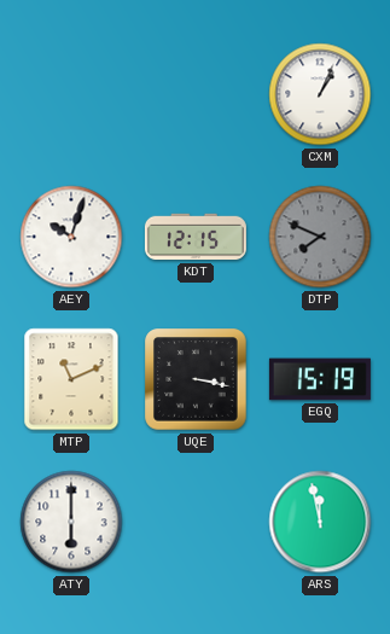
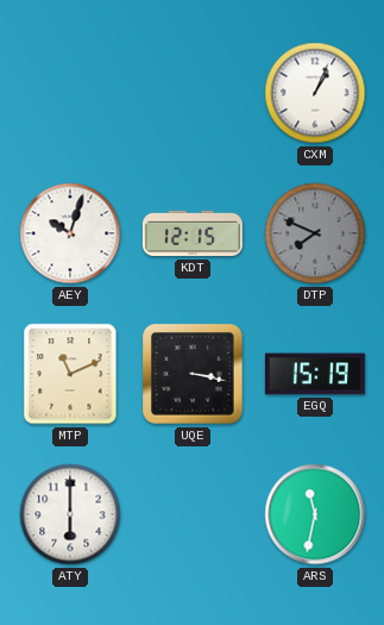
ARS: 11:58 -> 11:32 (315, 514)
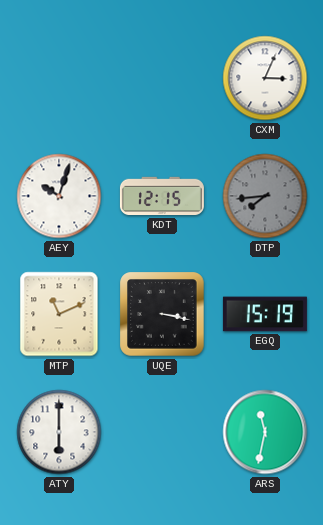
CXM: 1:04 -> 3:04 (265, 78)
DTP: 7:49 -> 7:44 (265, 196)
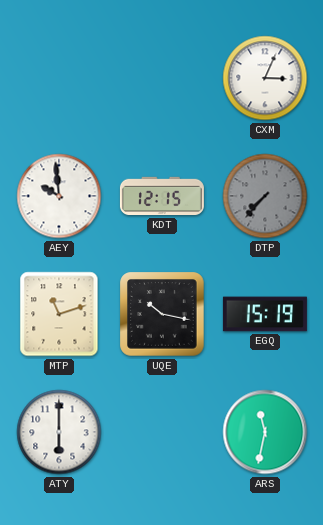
AEY: 10:03 -> 9:59 (59, 196)
DTP: 7:44 -> 7:37 (265, 196)
MTP: 11:11 -> 11:12 (59, 314)
UQE: 3:17 -> 10:17 (162, 314)
